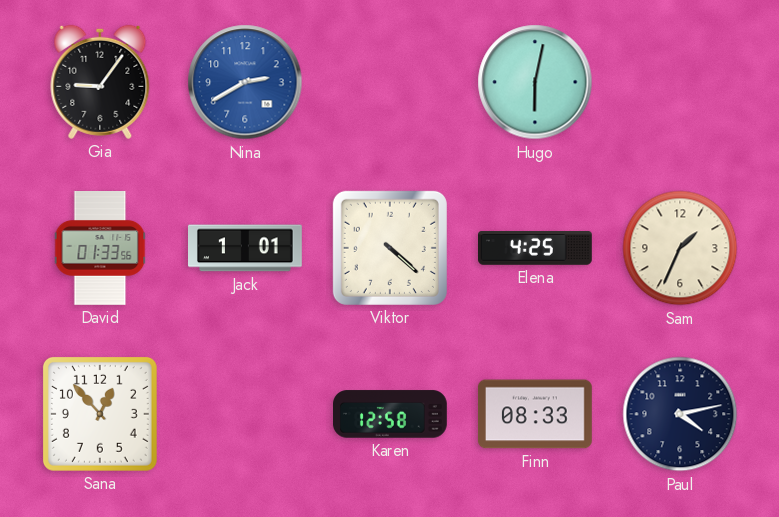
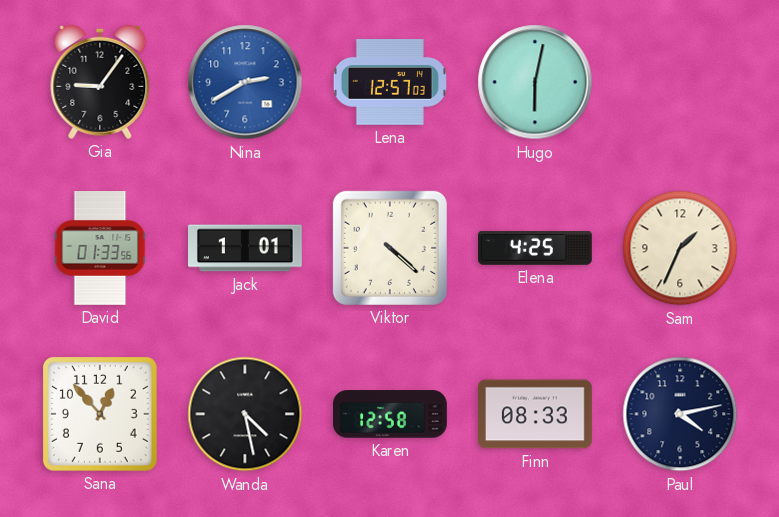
Lena: none -> 12:57 (390, 83)
Wanda: none -> 4:28 (245, 414)
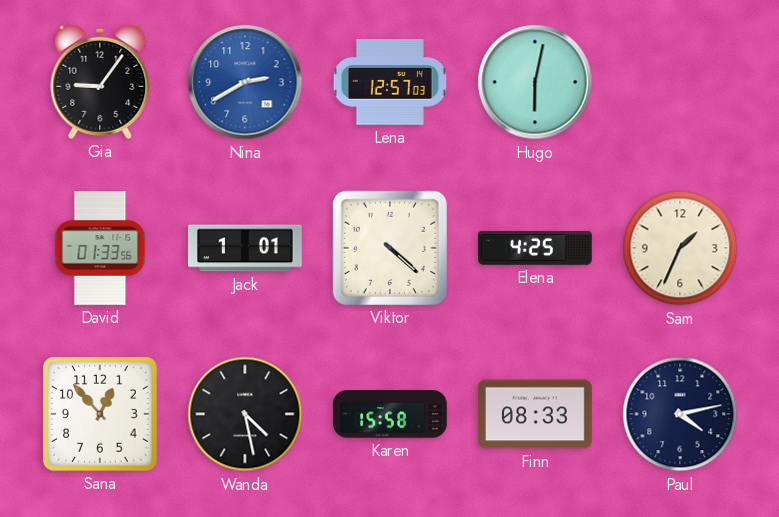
Karen: 12:58 -> 15:58 (391, 414)
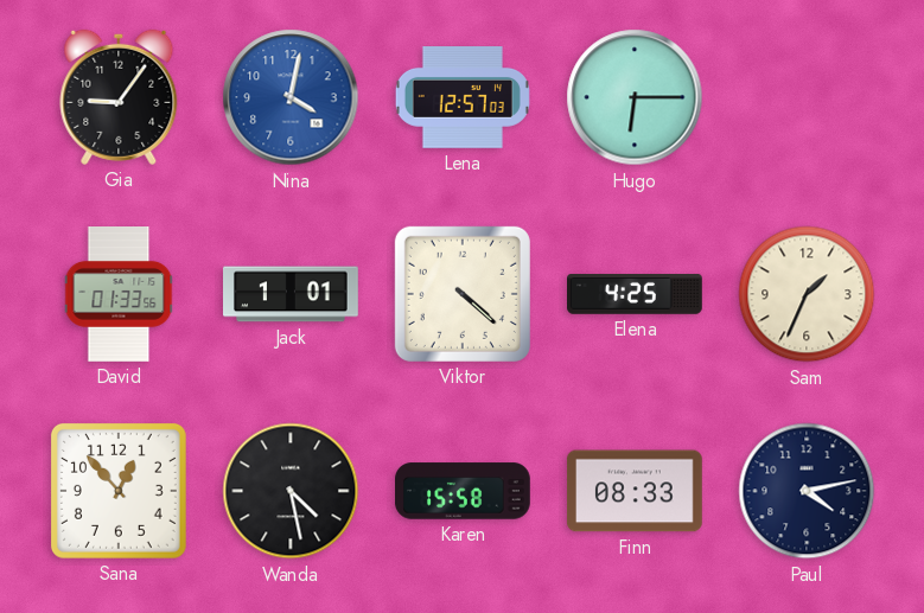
Nina: 2:40 -> 4:02 (291, 97)
Hugo: 6:02 -> 6:15 (635, 97)
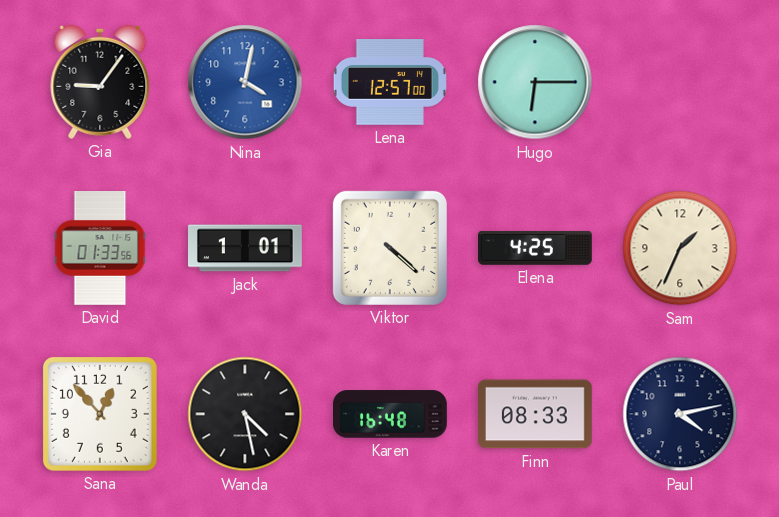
Lena: 12:57:03 -> 12:57:00 (390, 83)
Karen: 15:58 -> 16:48 (391, 414)
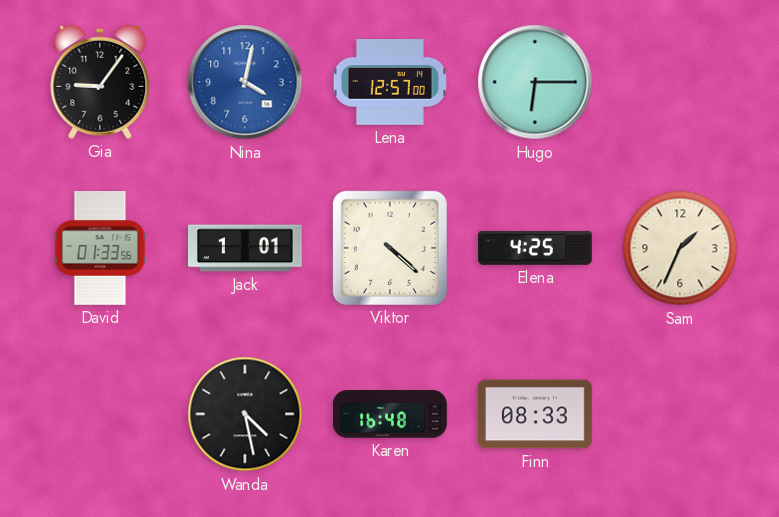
Sana: 12:53 -> none (100, 414)
Paul: 4:13 -> none (680, 414)
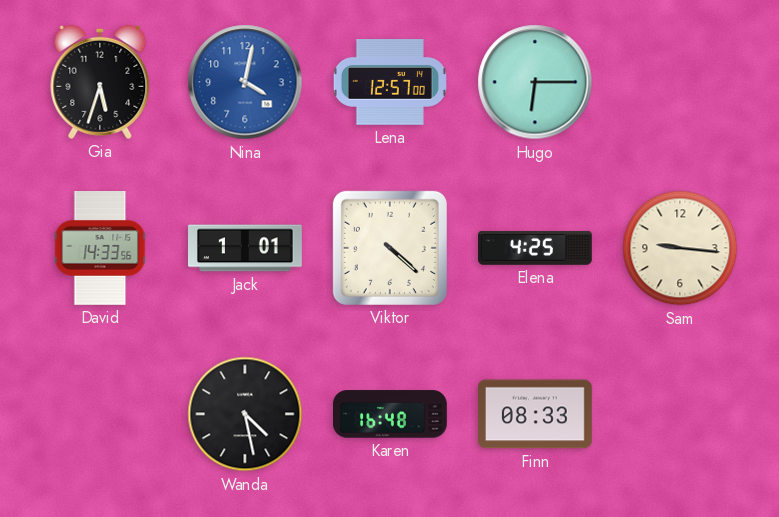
Gia: 9:06 -> 5:33 (100, 82)
David: 01:33 -> 14:33 (100, 249)
Sam: 1:34 -> 9:16 (680, 248)
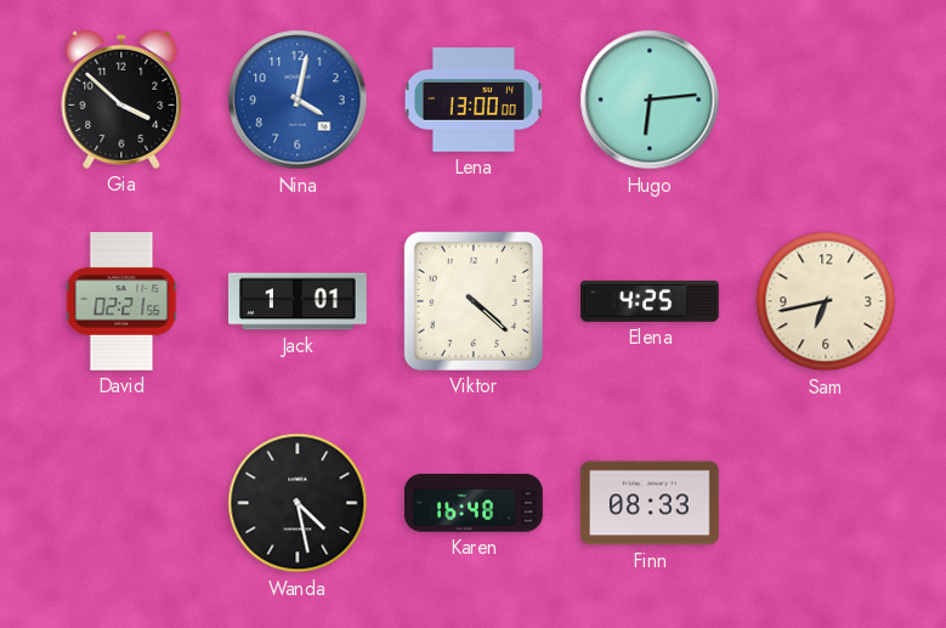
Gia: 5:33 -> 3:52 (121, 100)
Lena: 12:57 -> 13:00 (474, 101)
Hugo: 6:15 -> 6:14 (650, 100)
David: 14:33 -> 02:21 (121, 302)
Sam: 9:16 -> 6:43 (826, 301)
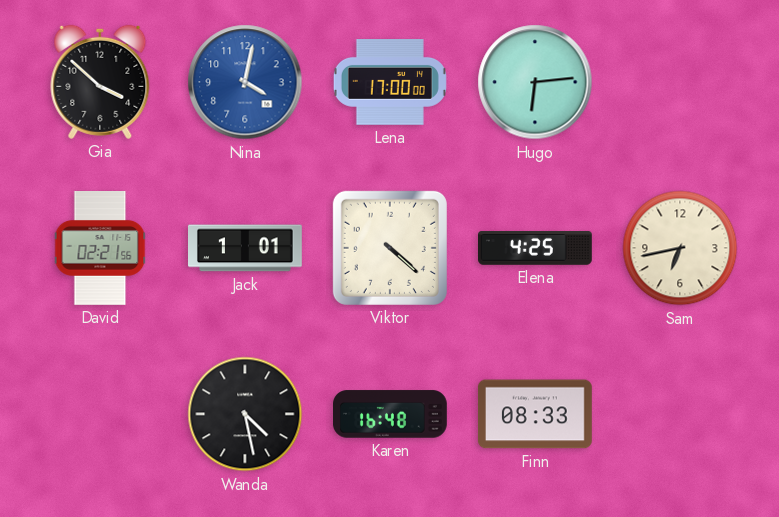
Lena: 13:00 -> 17:00 (390, 83)
